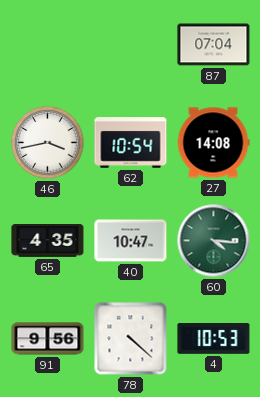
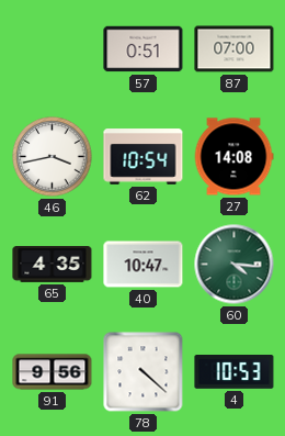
57: none -> 0:51 (144, 49)
87: 07:04 -> 07:00 (235, 49)
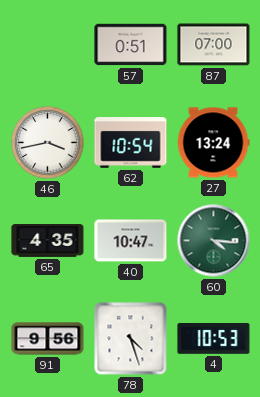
27: 14:08 -> 13:24 (213, 143)
78: 4:22 -> 4:27 (131, 339)
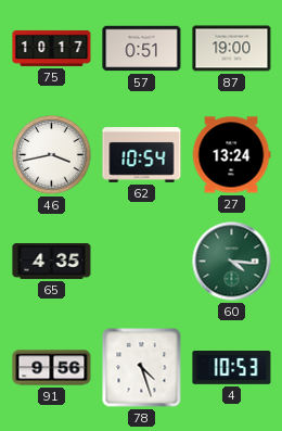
75: none -> 10:17 (52, 48)
87: 07:00 -> 19:00 (232, 49)
40: 10:47 -> none (131, 241)
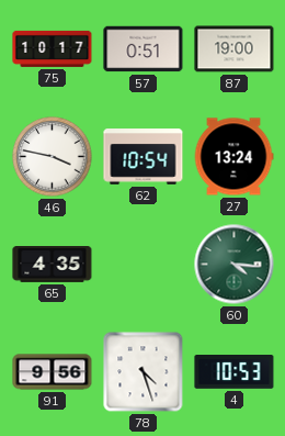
46: 3:43 -> 3:47 (53, 157)
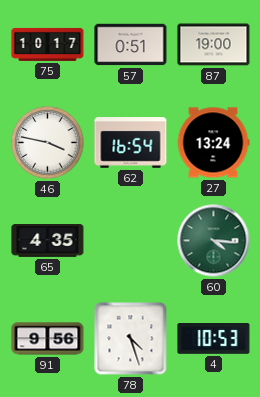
62: 10:54 -> 16:54 (131, 143)
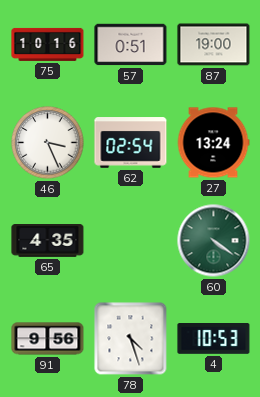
75: 10:17 -> 10:16 (48, 44)
46: 3:47 -> 3:26 (48, 143)
62: 16:54 -> 02:54 (131, 143)
60: 4:16 -> 4:21 (214, 241)
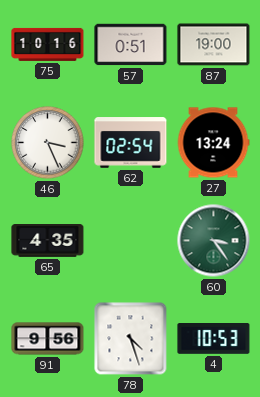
60: 4:21 -> 3:24 (214, 241)
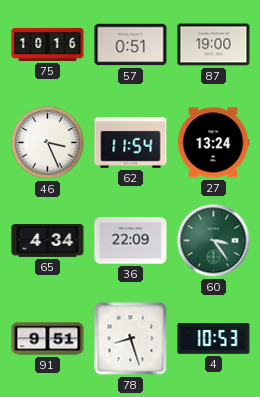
62: 02:54 -> 11:54 (131, 143)
65: 4:35 -> 4:34 (48, 241)
36: none -> 22:09 (131, 241)
91: 9:56 -> 9:51 (48, 339)
78: 4:27 -> 8:27 (131, 339)
